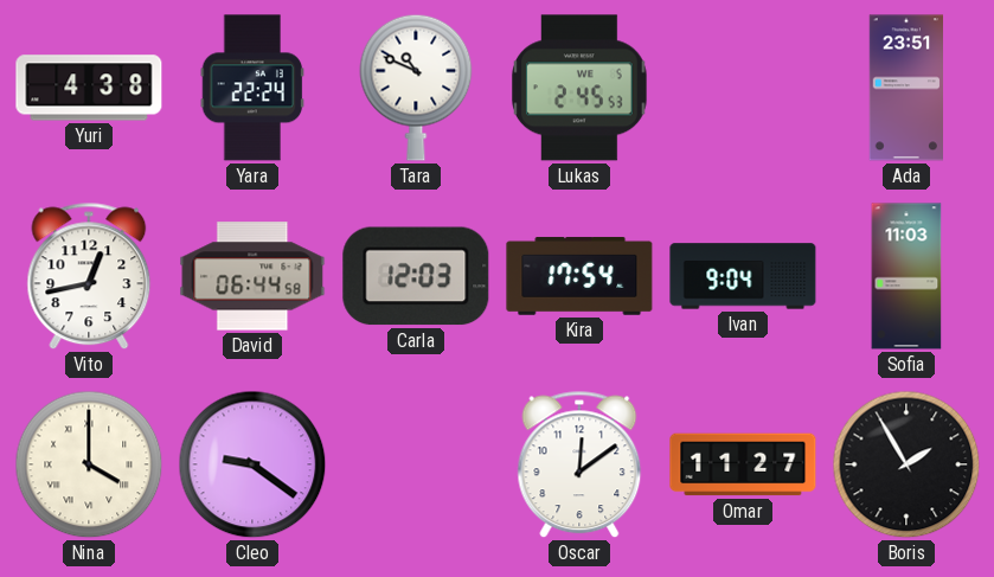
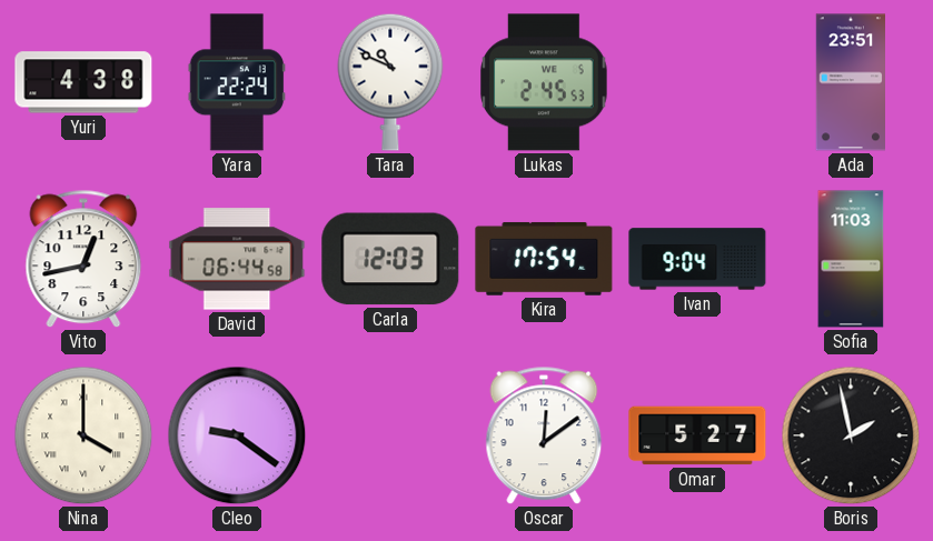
Omar: 11:27 -> 5:27 (697, 435)
Boris: 1:55 -> 1:58 (851, 435)
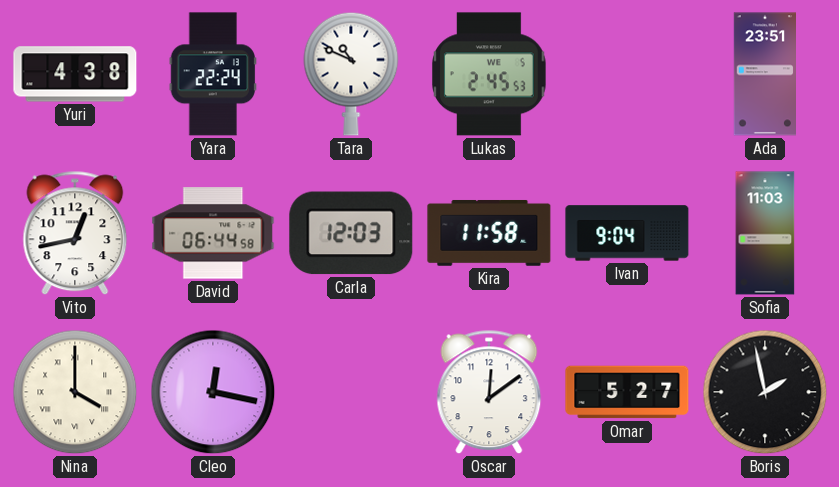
Kira: 17:54 -> 11:58 (489, 233)
Cleo: 9:21 -> 12:17 (213, 392)
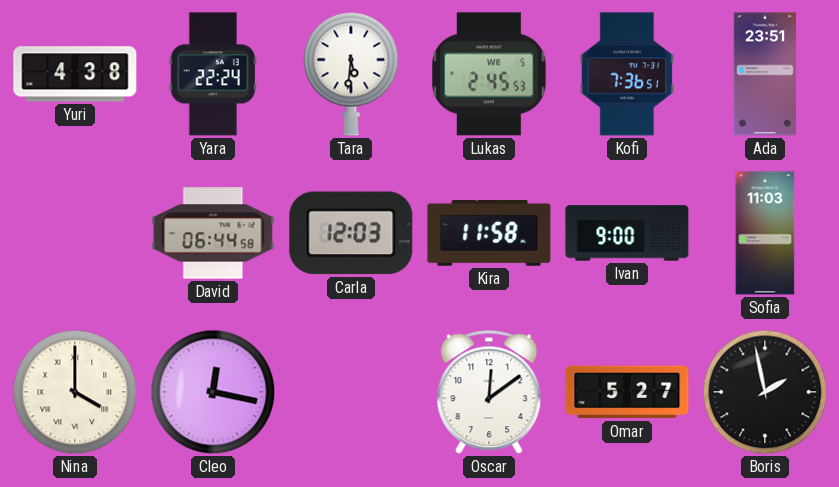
Tara: 10:49 -> 5:31 (351, 74)
Kofi: none -> 7:36 (627, 74)
Vito: 12:43 -> none (75, 233)
Ivan: 9:04 -> 9:00 (627, 233)
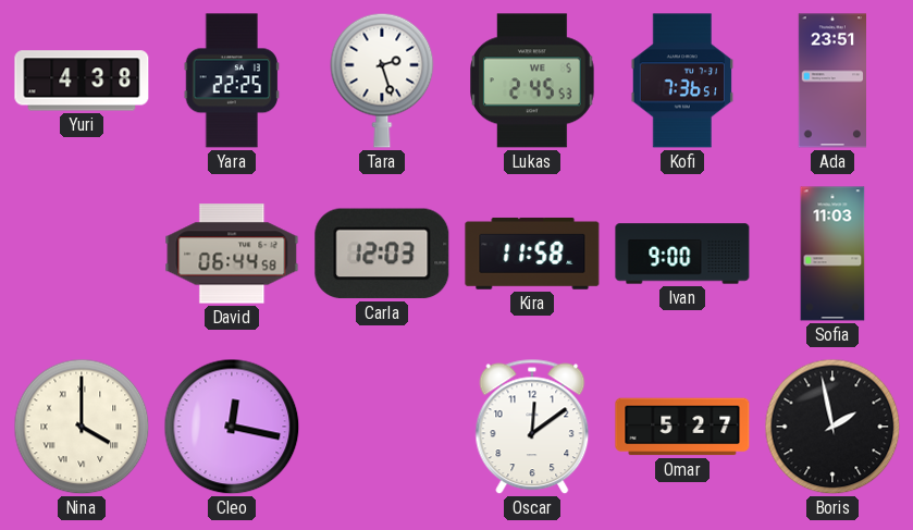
Yara: 22:24 -> 22:25 (232, 81)
Tara: 5:31 -> 2:27 (382, 81)
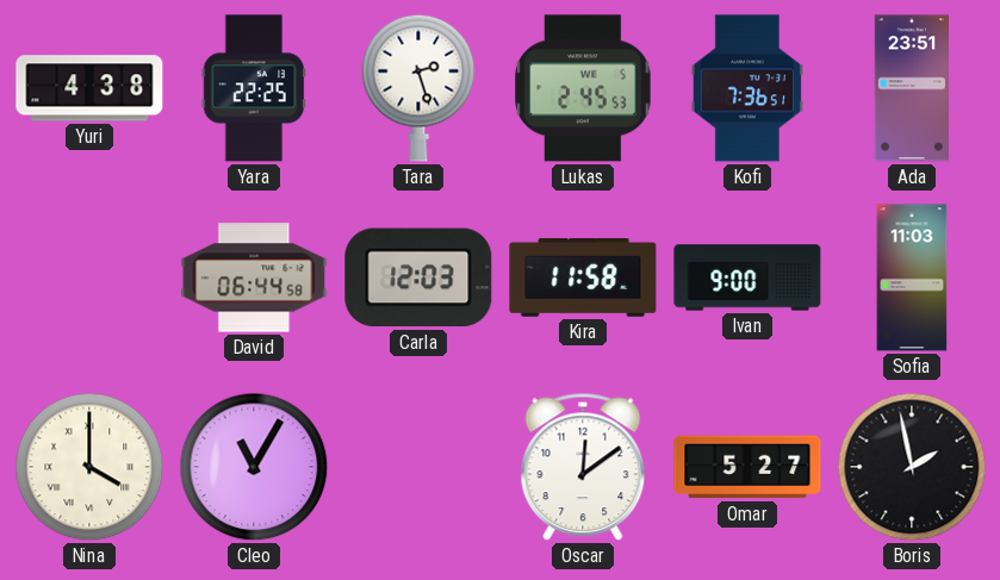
Cleo: 12:17 -> 11:05 (254, 467)
